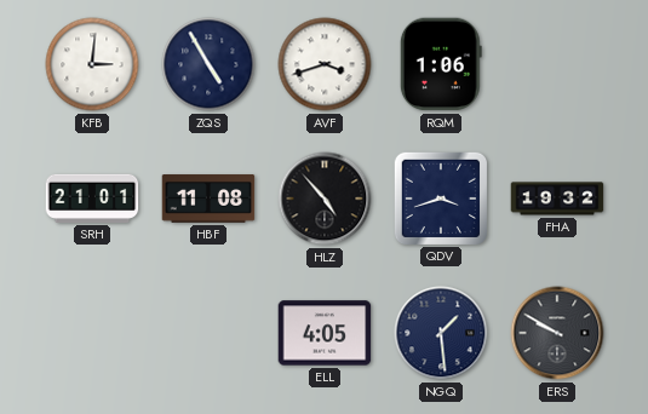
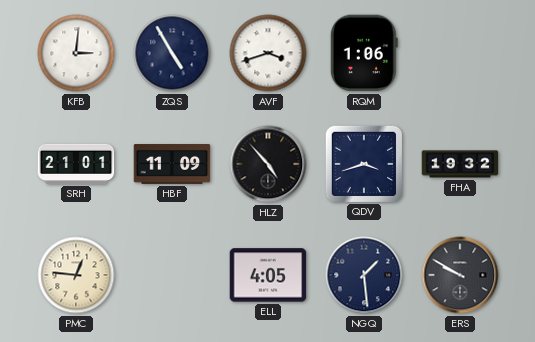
HBF: 11:08 -> 11:09 (172, 164)
PMC: none -> 12:46 (76, 275)
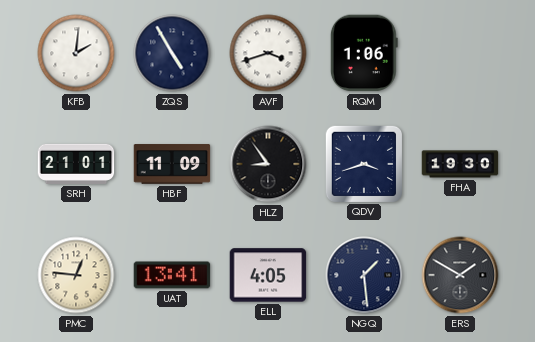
KFB: 3:01 -> 2:01 (76, 53)
HLZ: 4:53 -> 8:54 (268, 164)
FHA: 19:32 -> 19:30 (460, 164)
UAT: none -> 13:41 (172, 275)
ERS: 9:50 -> 1:50 (460, 275)
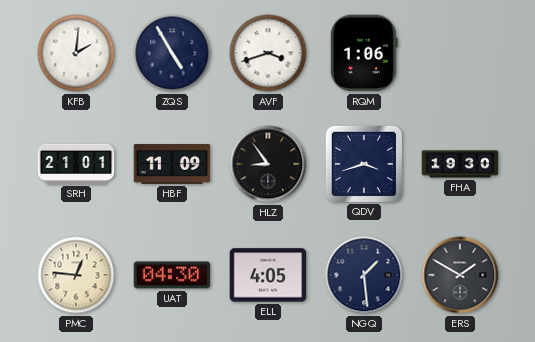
UAT: 13:41 -> 04:30 (172, 275)
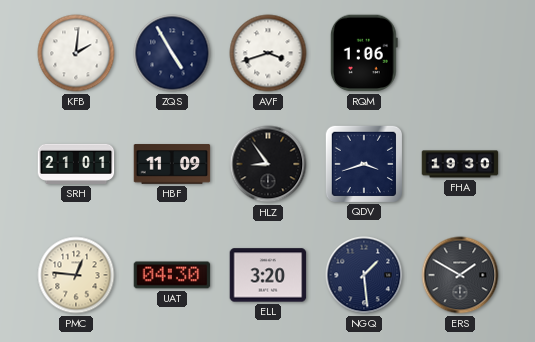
ELL: 4:05 -> 3:20 (268, 275)
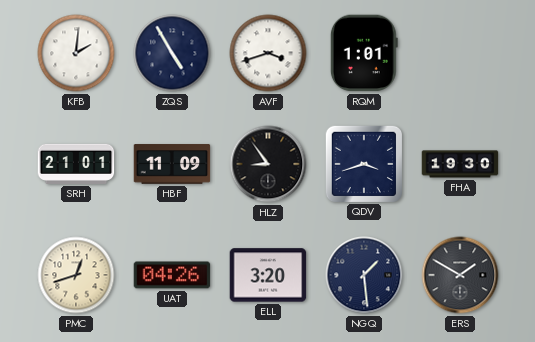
RQM: 1:06 -> 1:01 (364, 53)
PMC: 12:46 -> 12:42 (76, 275)
UAT: 04:30 -> 04:26 (172, 275)
